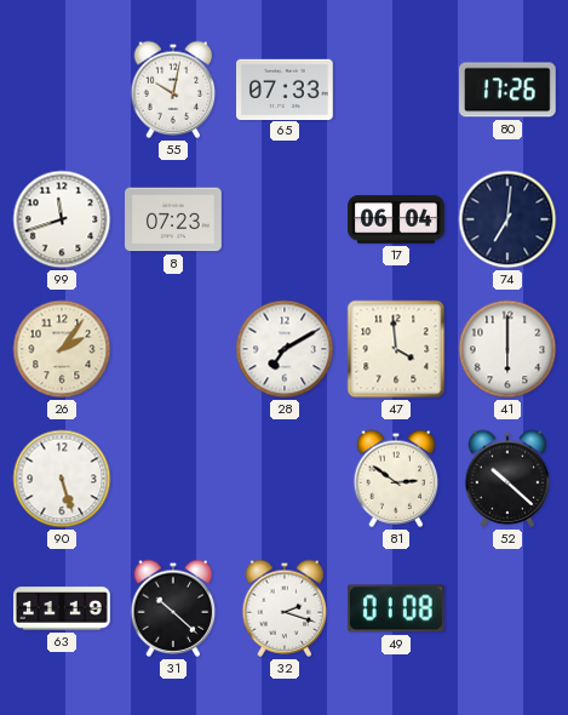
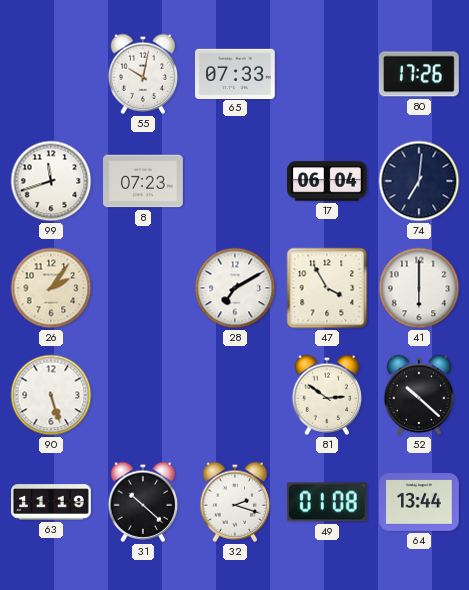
47: 3:59 -> 3:55 (327, 288)
64: none -> 13:44 (420, 503)
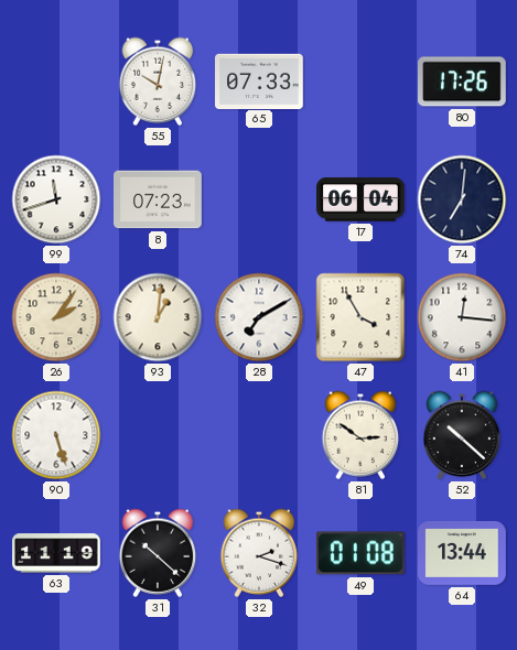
93: none -> 1:01 (158, 317)
41: 6:00 -> 12:16 (462, 317)
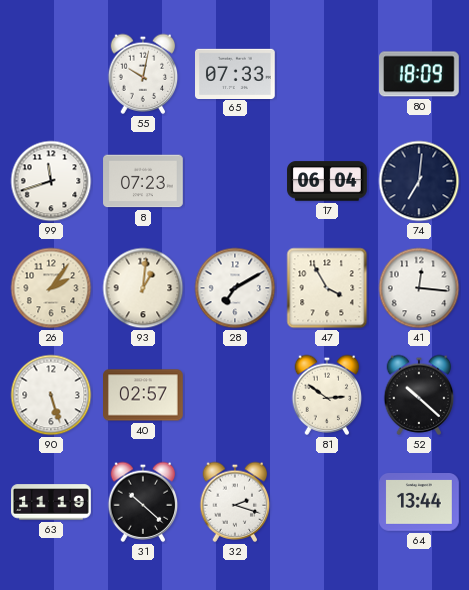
80: 17:26 -> 18:09 (420, 74)
40: none -> 02:57 (144, 395)
49: 01:08 -> none (360, 553)
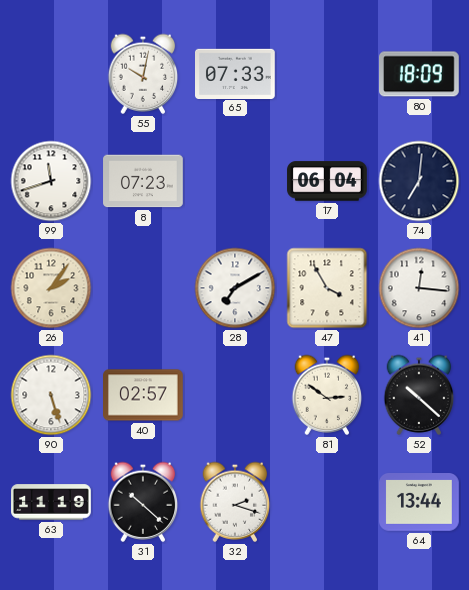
93: 1:01 -> none (143, 288)
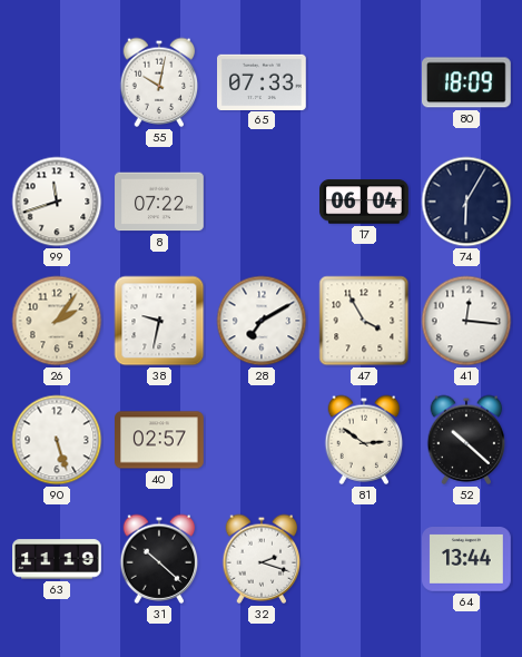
8: 07:23 -> 07:22 (159, 202)
74: 7:01 -> 6:05 (466, 202)
38: none -> 9:32 (159, 321)
